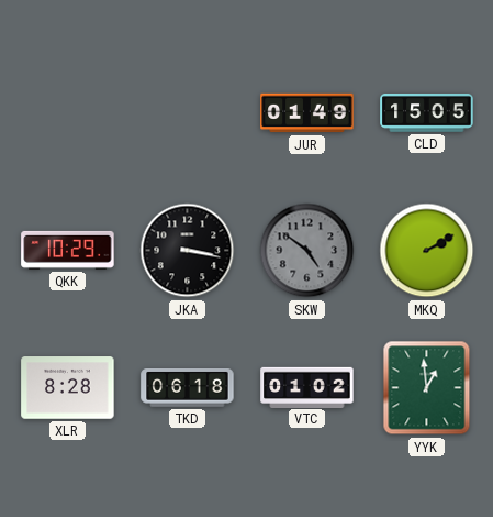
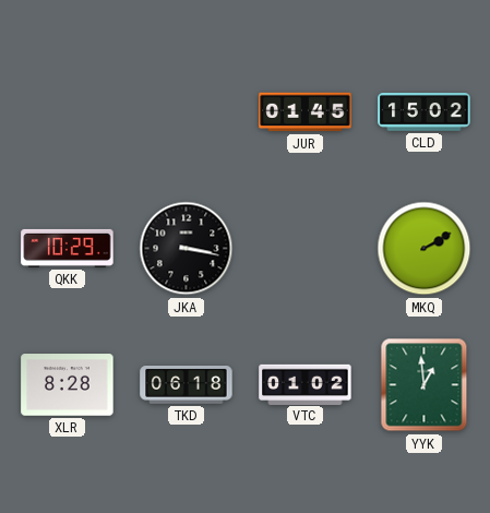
JUR: 01:49 -> 01:45 (306, 112)
CLD: 15:05 -> 15:02 (425, 112)
SKW: 4:51 -> none (307, 251)
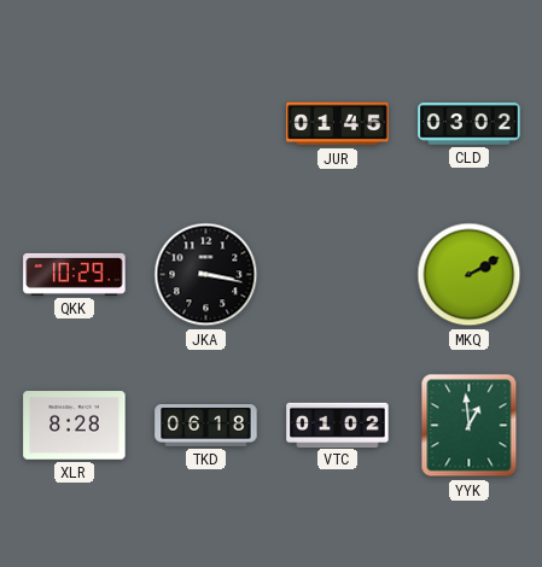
CLD: 15:02 -> 03:02 (470, 124)
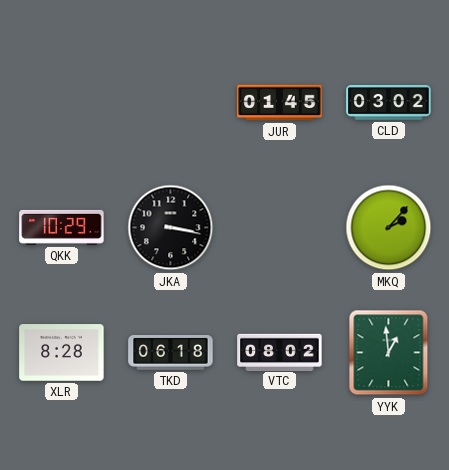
MKQ: 2:10 -> 2:07 (389, 228)
VTC: 01:02 -> 08:02 (280, 352)
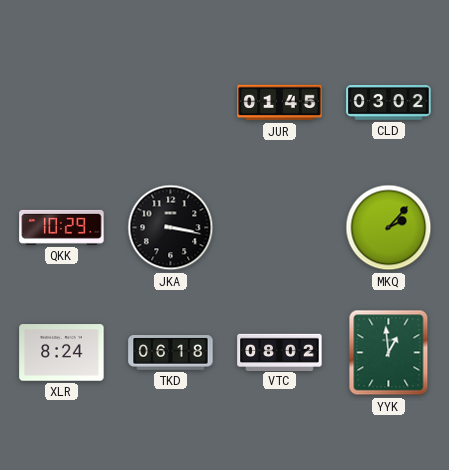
XLR: 8:28 -> 8:24 (62, 353)
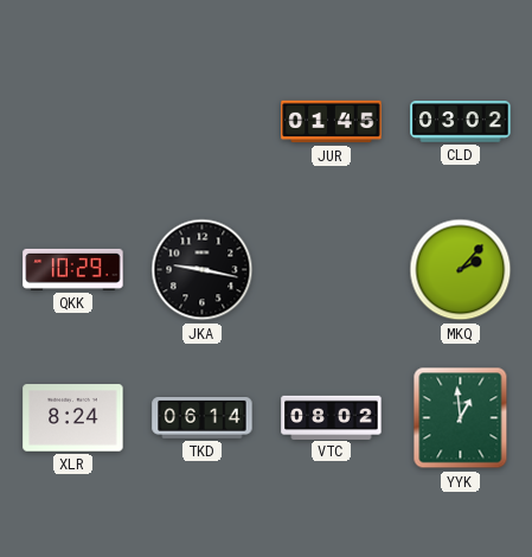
JKA: 3:17 -> 9:17 (203, 270)
TKD: 06:18 -> 06:14 (203, 418)
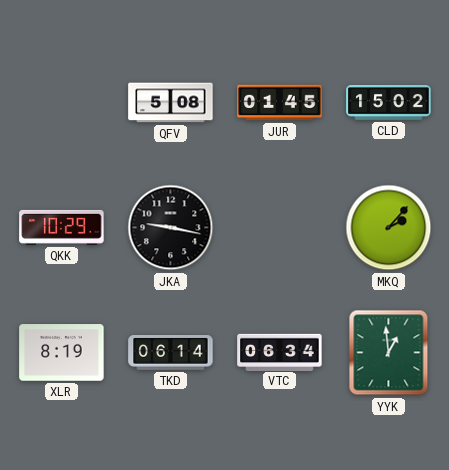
QFV: none -> 5:08 (171, 103)
CLD: 03:02 -> 15:02 (389, 103)
XLR: 8:24 -> 8:19 (62, 353)
VTC: 08:02 -> 06:34 (280, 352)
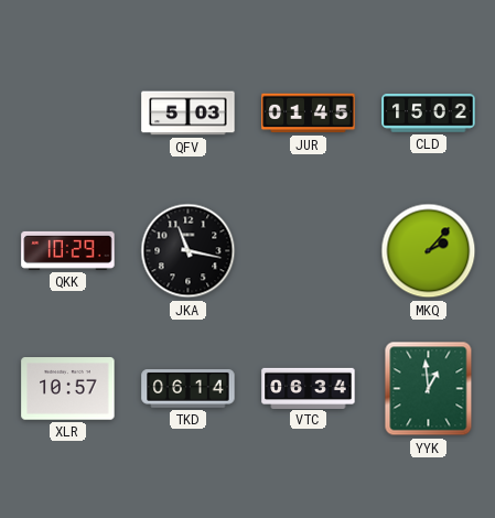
QFV: 5:08 -> 5:03 (189, 114)
JKA: 9:17 -> 11:17 (189, 251)
XLR: 8:19 -> 10:57 (68, 389)
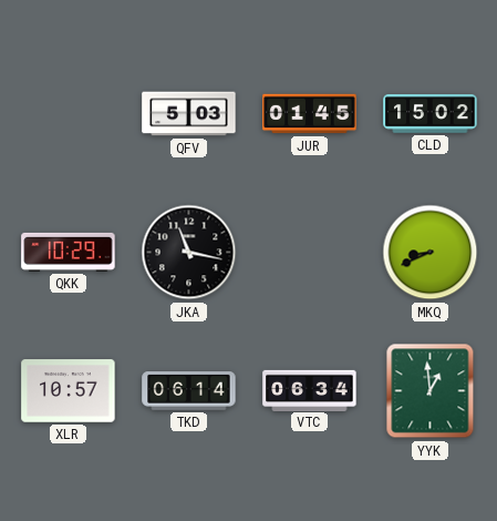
MKQ: 2:07 -> 8:41 (431, 253)
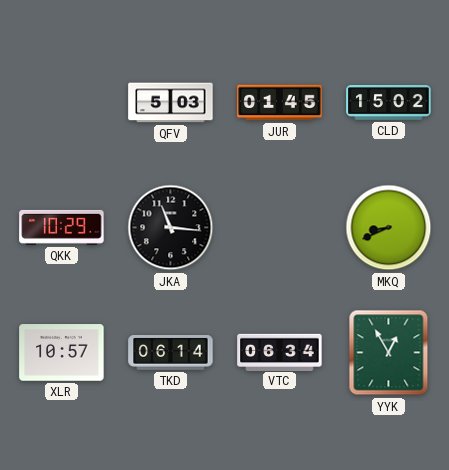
JKA: 11:17 -> 11:16 (171, 228)
YYK: 12:59 -> 12:55 (389, 353)
